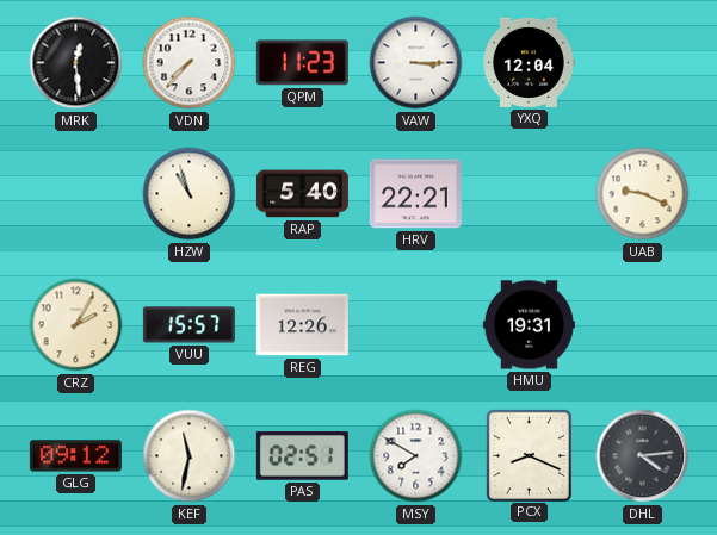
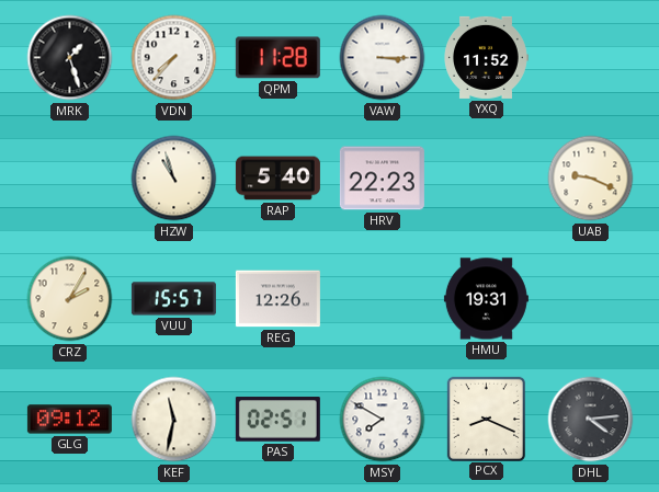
MRK: 12:29 -> 1:27 (70, 58)
QPM: 11:23 -> 11:28 (277, 58)
YXQ: 12:04 -> 11:52 (487, 57)
HRV: 22:21 -> 22:23 (382, 179)
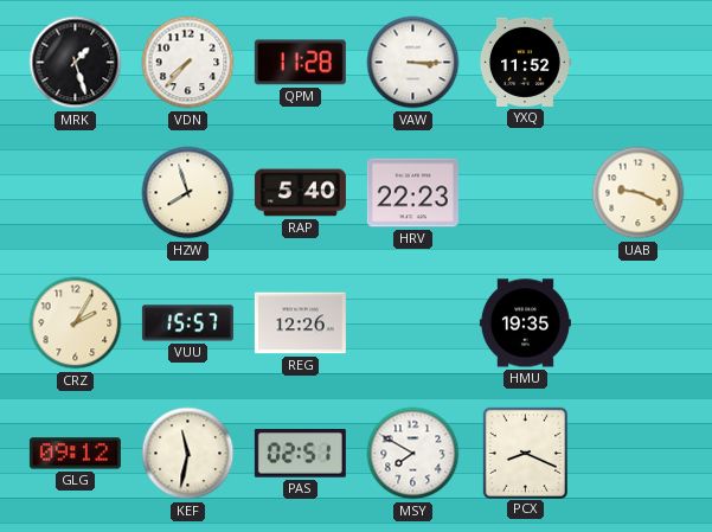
HZW: 10:57 -> 7:57 (188, 193)
HMU: 19:31 -> 19:35 (525, 323)
DHL: 4:14 -> none (591, 420)
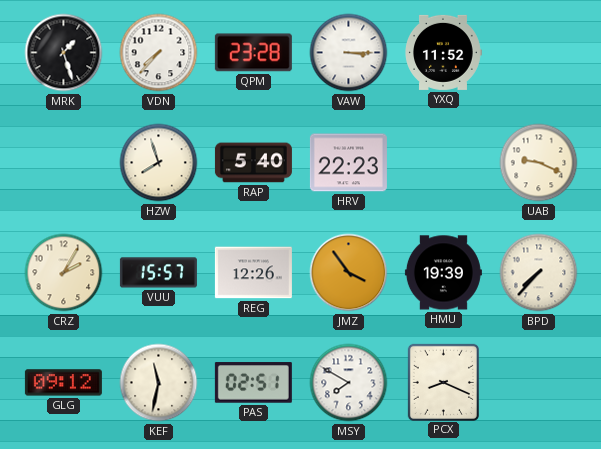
QPM: 11:28 -> 23:28 (253, 53)
JMZ: none -> 3:54 (349, 273)
HMU: 19:35 -> 19:39 (443, 273)
BPD: none -> 7:37 (539, 273)
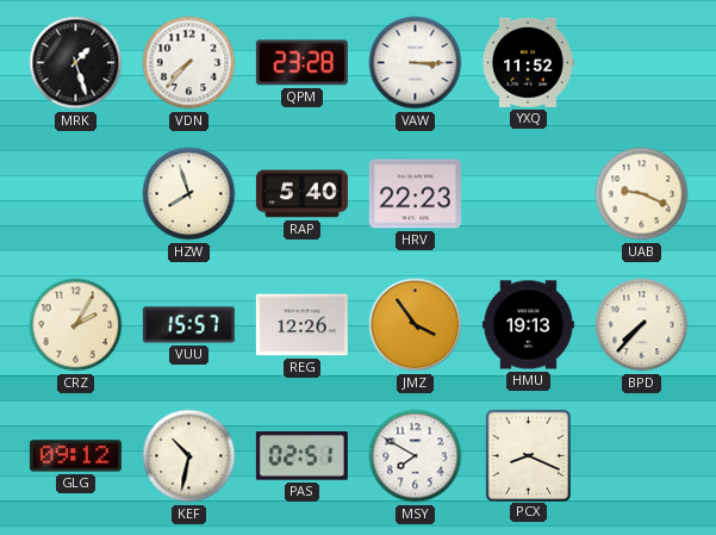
HMU: 19:39 -> 19:13 (528, 325)
KEF: 11:32 -> 10:32 (189, 456)
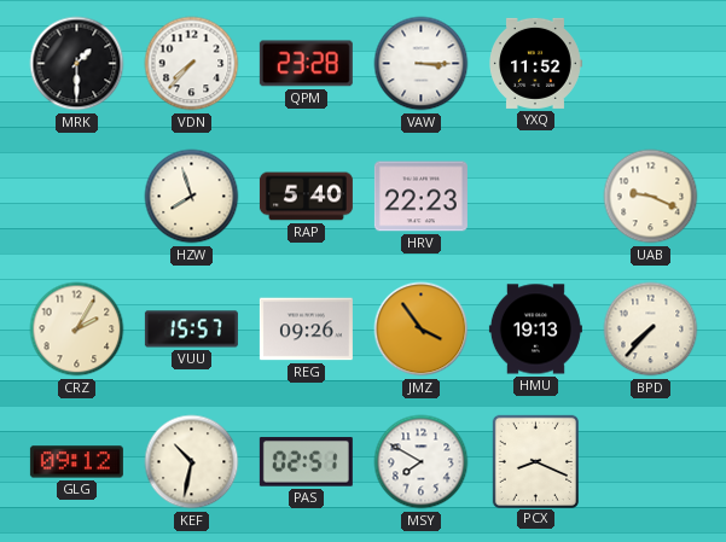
MRK: 1:27 -> 1:30 (77, 64)
REG: 12:26 -> 09:26 (306, 330)
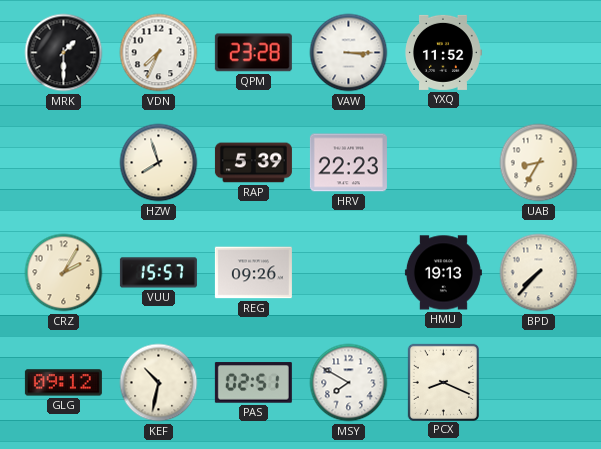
VDN: 7:37 -> 7:34 (159, 53)
RAP: 5:40 -> 5:39 (253, 163)
UAB: 9:19 -> 8:35 (539, 163)
JMZ: 3:54 -> none (422, 330)
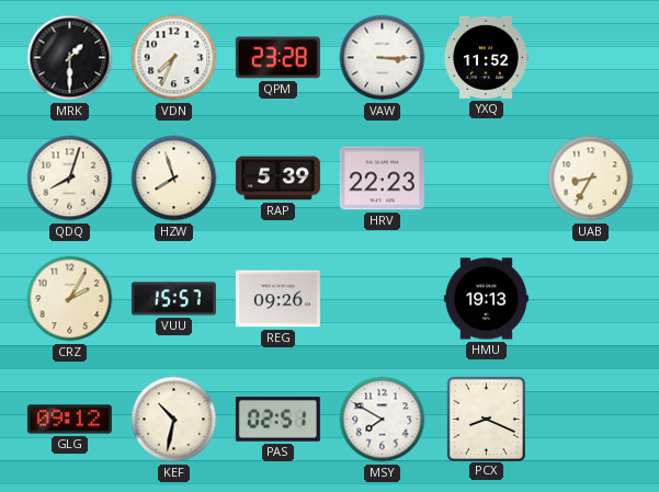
QDQ: none -> 8:03 (70, 179)
BPD: 7:37 -> none (539, 273)
